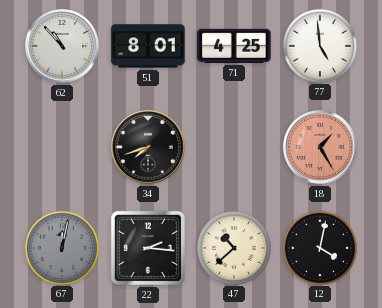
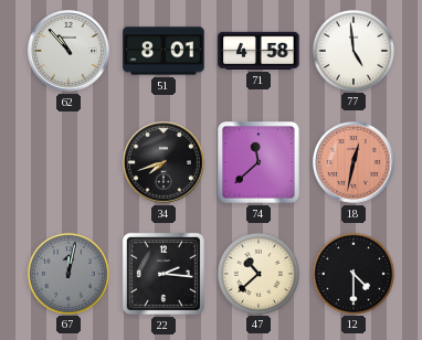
71: 4:25 -> 4:58 (259, 51)
74: none -> 11:38 (259, 162)
18: 1:25 -> 12:32 (355, 163)
12: 4:02 -> 4:30 (352, 273)
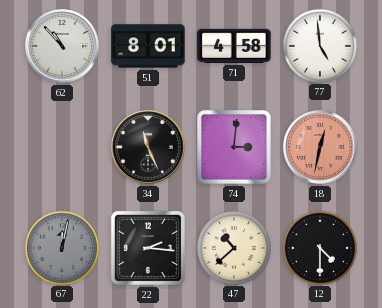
34: 7:42 -> 11:26 (149, 148)
74: 11:38 -> 3:01 (234, 147)
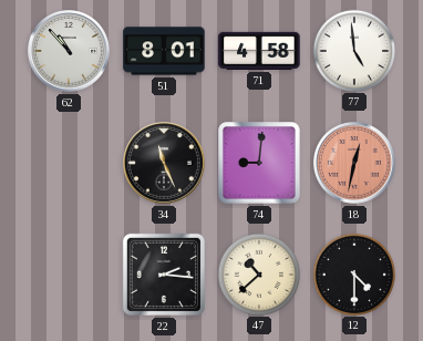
74: 3:01 -> 9:01 (259, 163)
67: 12:02 -> none (61, 247)
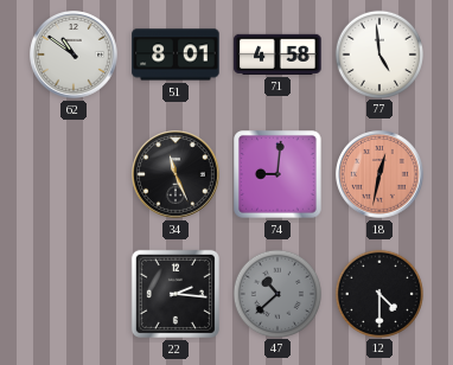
62: 10:53 -> 10:51 (75, 56)
47 dial: cream -> grey (276, 293)
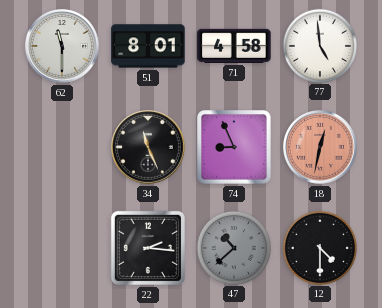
62: 10:51 -> 11:30 (63, 47)
74: 9:01 -> 8:56 (234, 147)
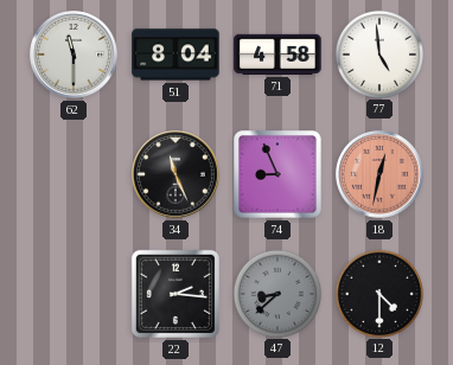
51: 8:01 -> 8:04 (176, 55)
47: 10:38 -> 8:38 (276, 293)
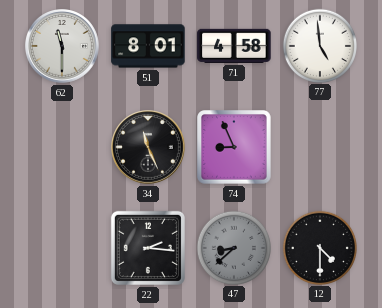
51: 8:04 -> 8:01 (148, 46)
18: 12:32 -> none (381, 175)
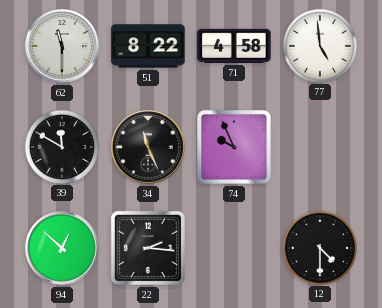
51: 8:01 -> 8:22 (148, 46)
39: none -> 11:50 (61, 146)
74: 8:56 -> 9:56 (234, 147)
94: none -> 12:52 (63, 249)
47: 8:38 -> none (233, 247)
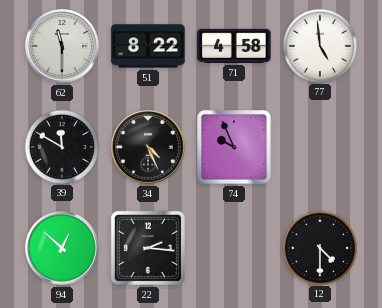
34: 11:26 -> 4:26 (149, 148)
